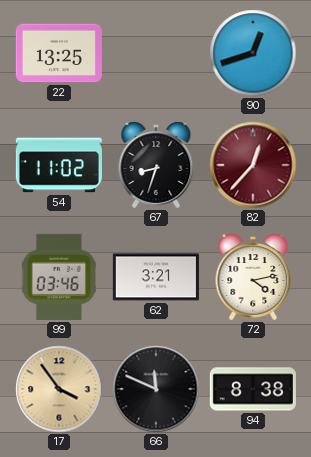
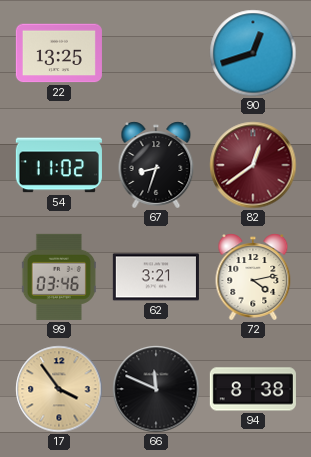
82: 12:37 -> 12:39 (253, 165)
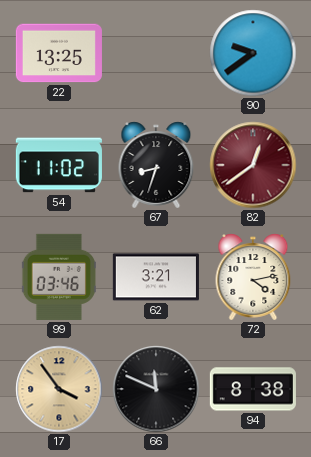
90: 12:42 -> 9:39 (253, 53)
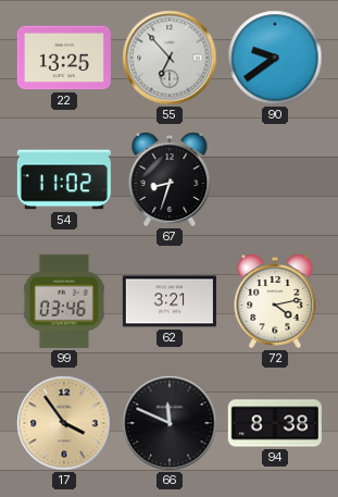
55: none -> 6:53 (170, 58)
82: 12:39 -> none (253, 165)
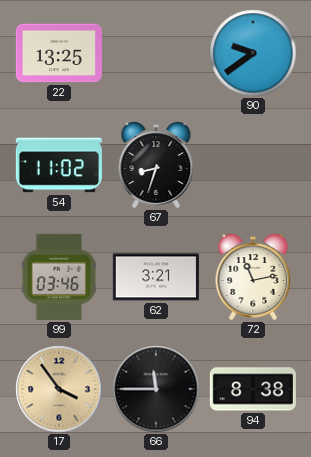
55: 6:53 -> none (170, 58)
72: 4:13 -> 11:13 (253, 277)
66: 11:49 -> 11:45 (156, 389)
